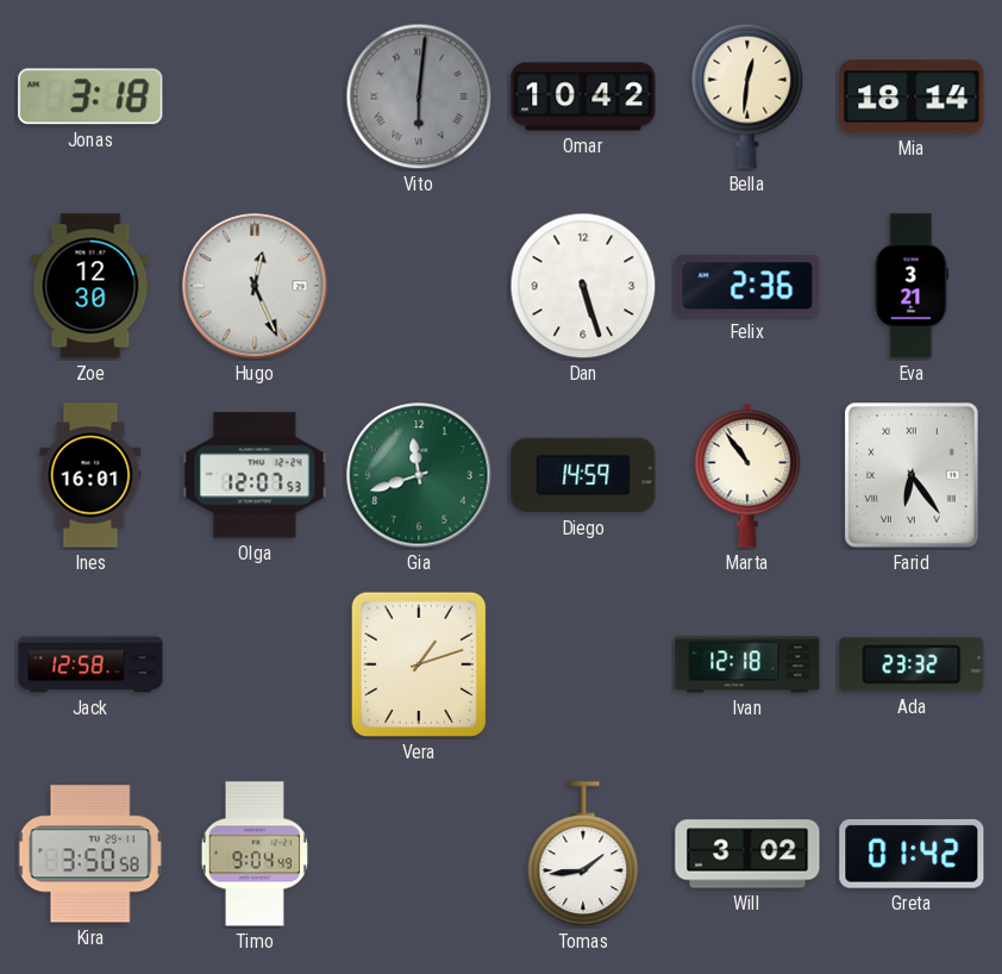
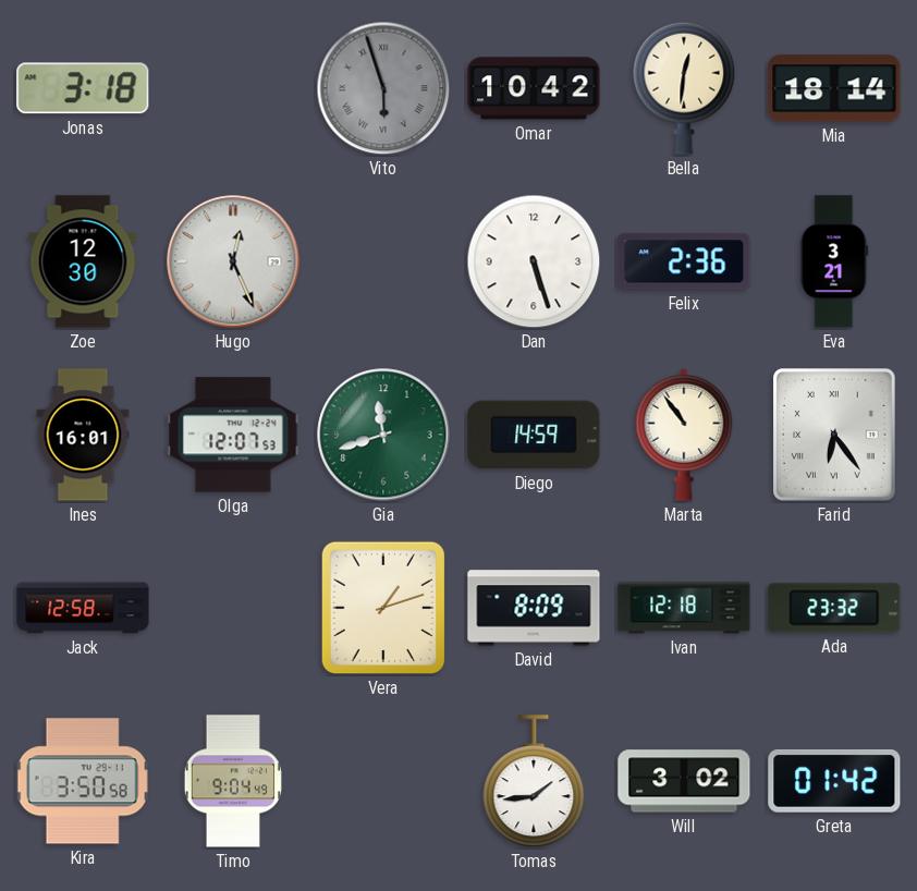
Vito: 6:01 -> 5:57 (383, 88)
David: none -> 8:09 (534, 608)
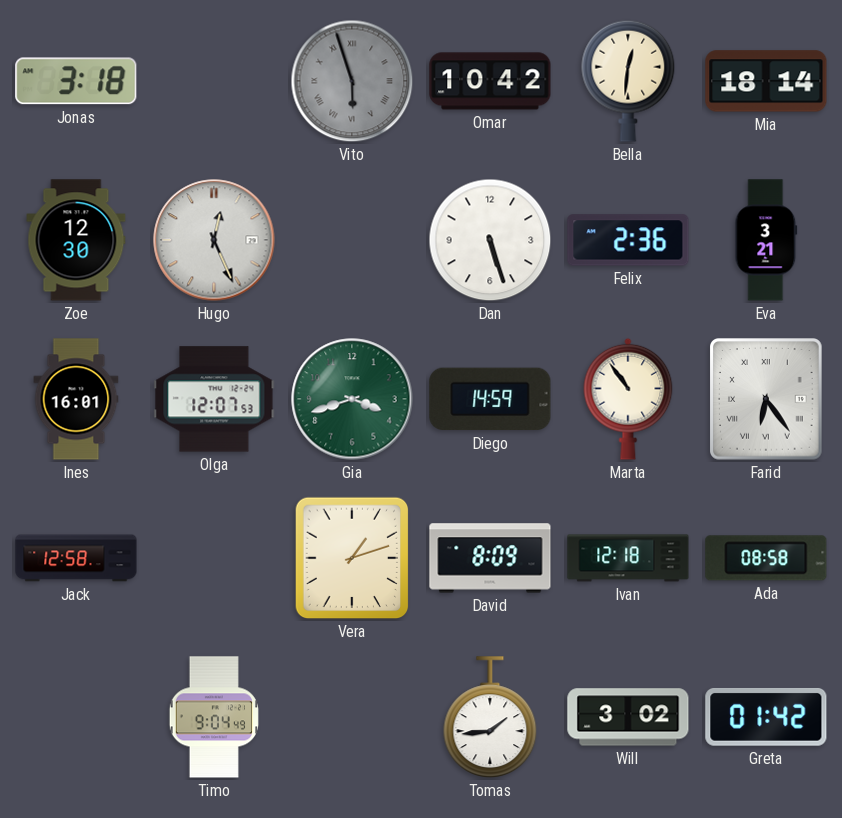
Gia: 11:42 -> 3:42 (352, 399)
Ada: 23:32 -> 08:58 (766, 558)
Kira: 3:50 -> none (83, 781)
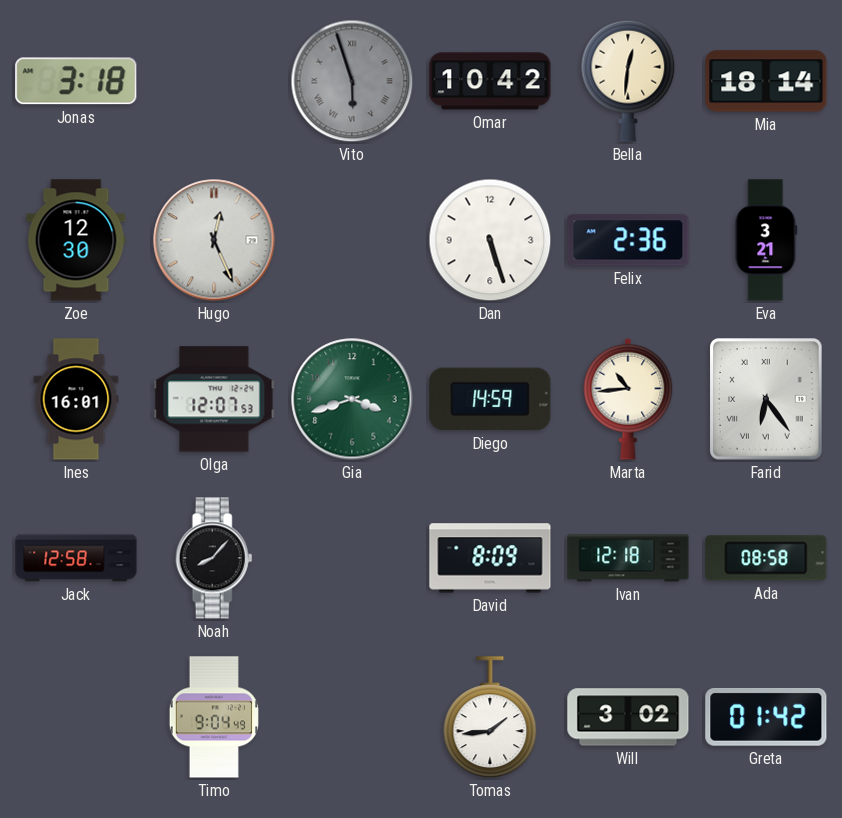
Marta: 10:54 -> 10:44 (628, 399)
Noah: none -> 8:07 (214, 558)
Vera: 1:12 -> none (352, 558)
